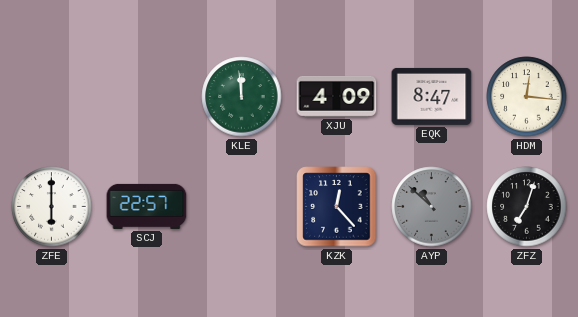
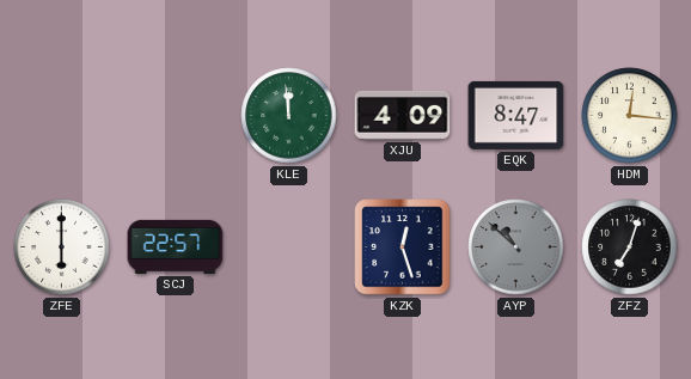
KZK: 12:23 -> 12:27 (403, 247)
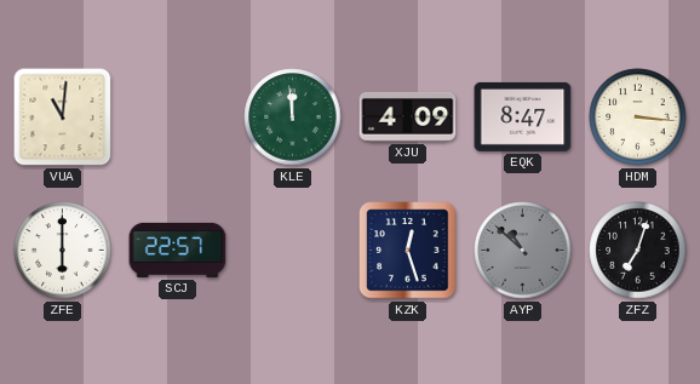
VUA: none -> 11:01 (63, 118)
HDM: 12:16 -> 3:16 (638, 118)
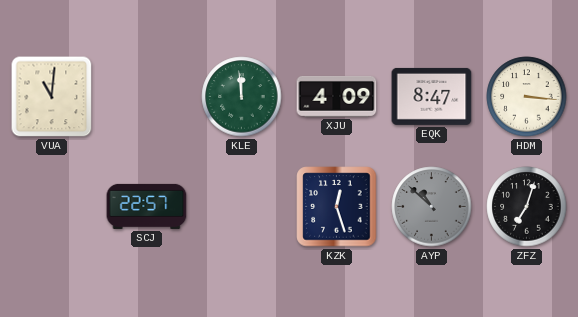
ZFE: 6:00 -> none (63, 251)
